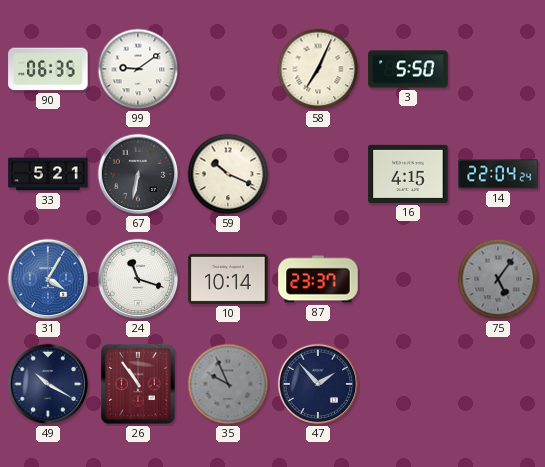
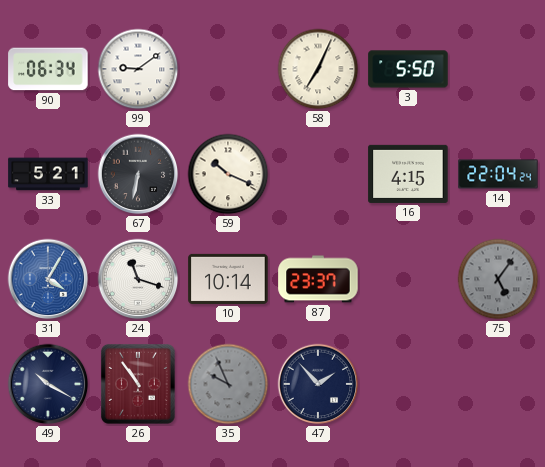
90: 06:35 -> 06:34 (48, 69)
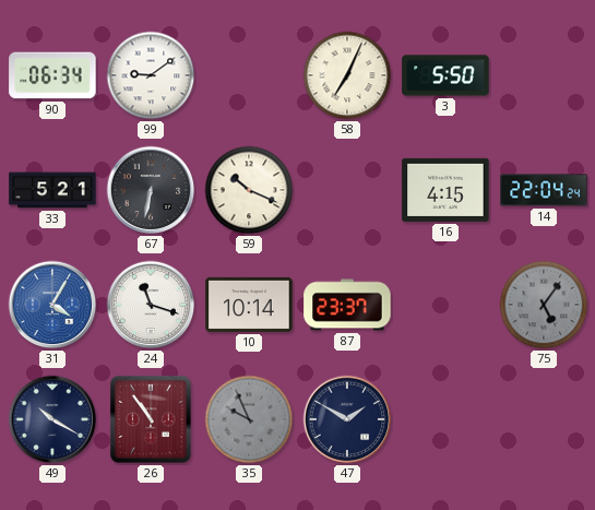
47: 1:53 -> 1:50 (347, 419)
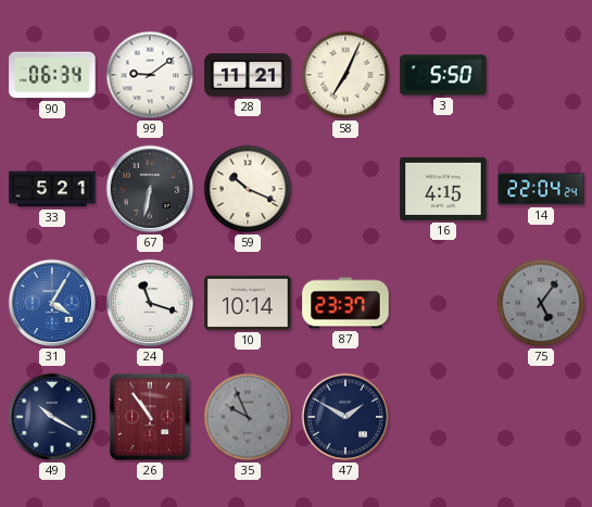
28: none -> 11:21 (248, 75)
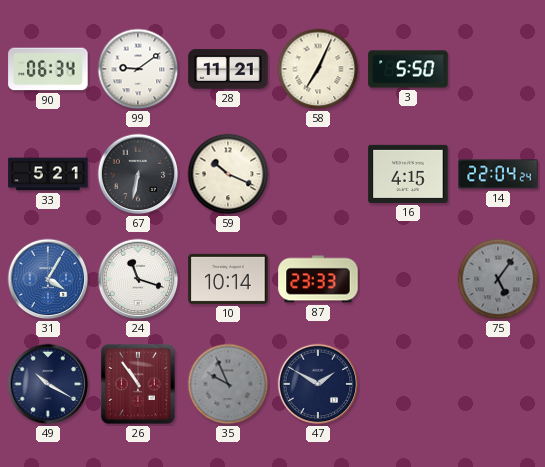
87: 23:37 -> 23:33 (318, 279)
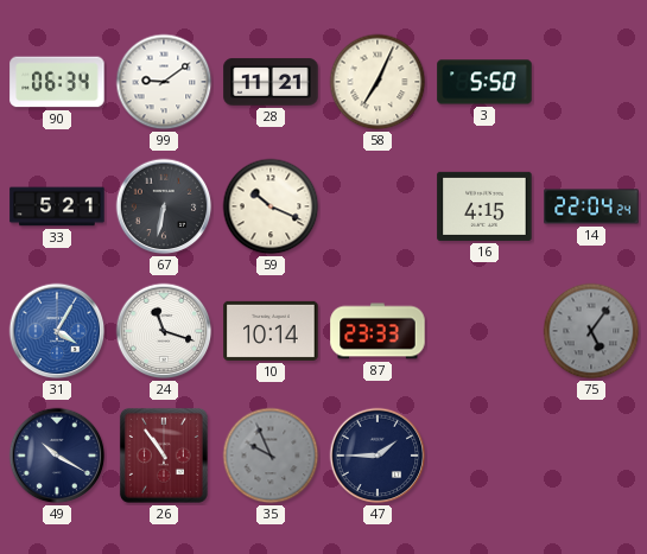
47: 1:50 -> 1:45 (378, 456)
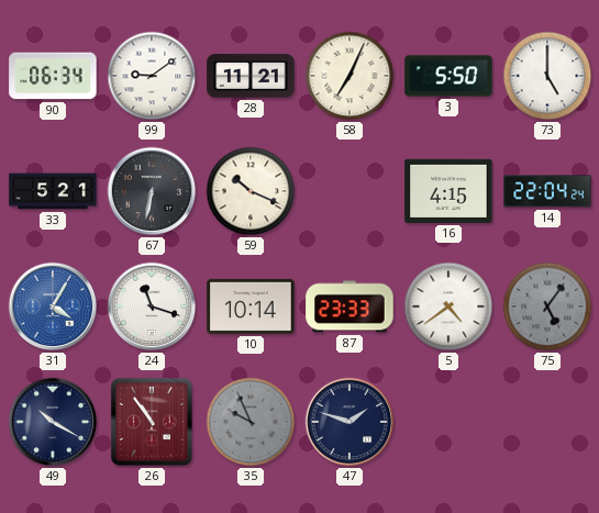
73: none -> 5:00 (547, 76)
5: none -> 4:39 (448, 306)
47: 1:45 -> 1:48 (350, 422)
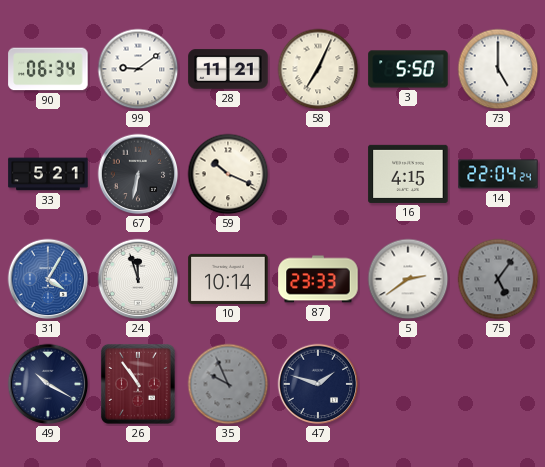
24: 11:18 -> 11:57 (138, 279)
5: 4:39 -> 2:39 (408, 279)
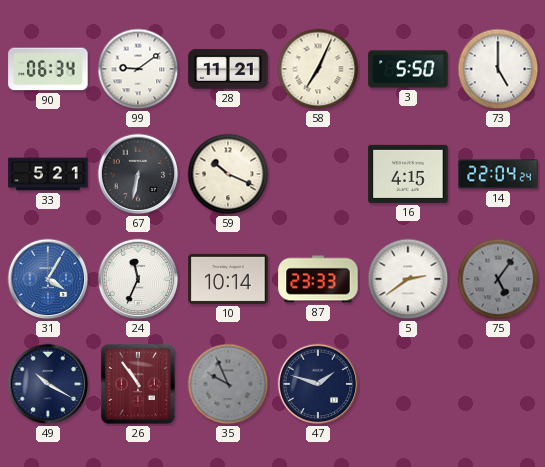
24: 11:57 -> 11:34 (138, 279)
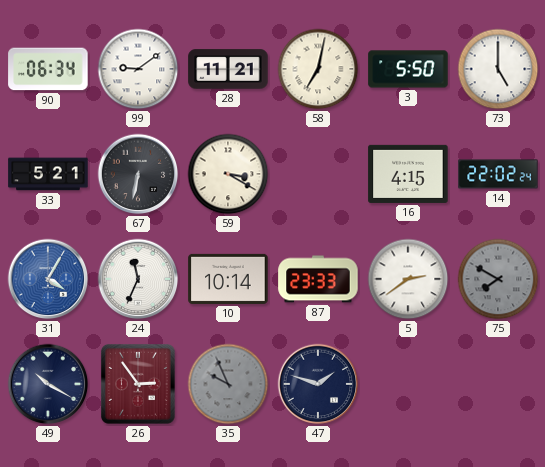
58: 7:04 -> 7:02 (318, 69)
59: 10:19 -> 3:20 (228, 174)
14: 22:04 -> 22:02 (498, 174)
75: 5:06 -> 7:50 (498, 279)
26: 10:54 -> 2:54 (138, 384)
